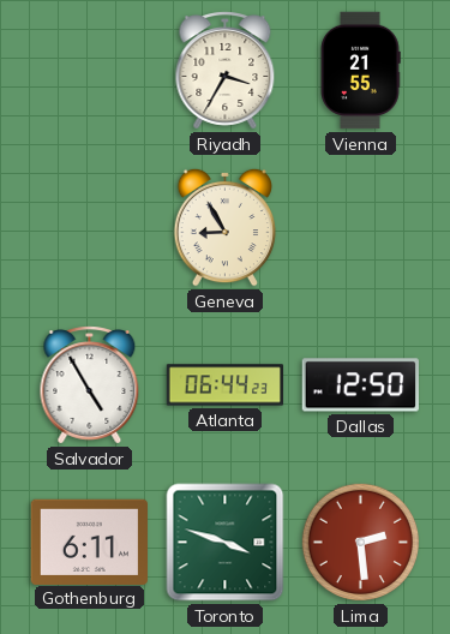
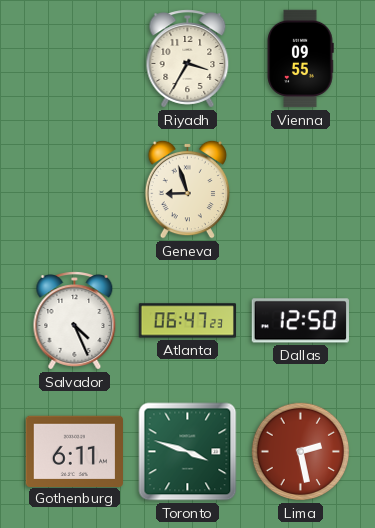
Vienna: 21:55 -> 09:55 (300, 59)
Geneva: 8:55 -> 8:57 (187, 189)
Salvador: 4:55 -> 4:26 (75, 321)
Atlanta: 06:44 -> 06:47 (188, 321)
Lima: 2:29 -> 2:28 (301, 452)
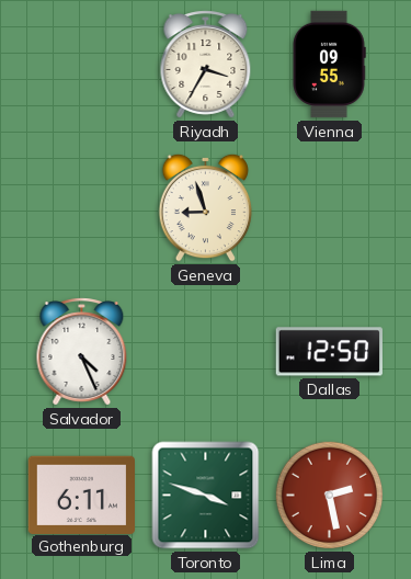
Atlanta: 06:47 -> none (188, 321)
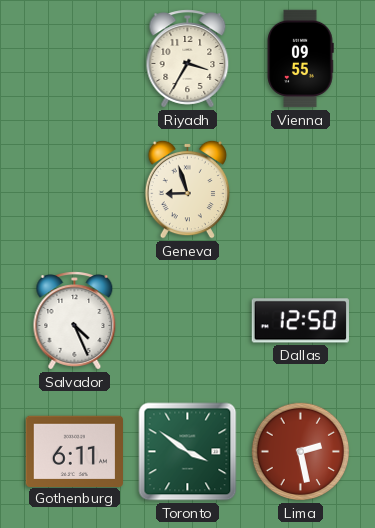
Toronto: 3:48 -> 3:51 (188, 452)
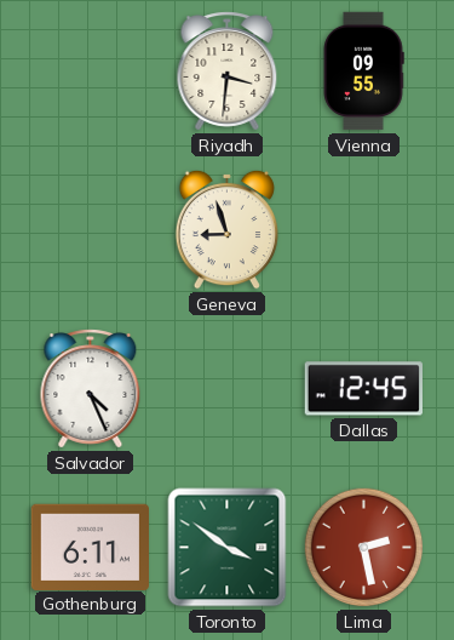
Riyadh: 3:35 -> 3:31 (228, 72)
Dallas: 12:50 -> 12:45 (363, 389)
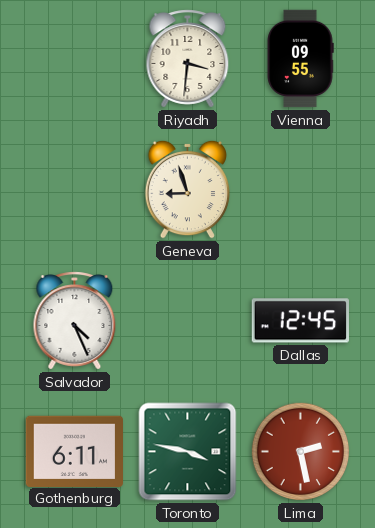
Toronto: 3:51 -> 3:47 (188, 452)
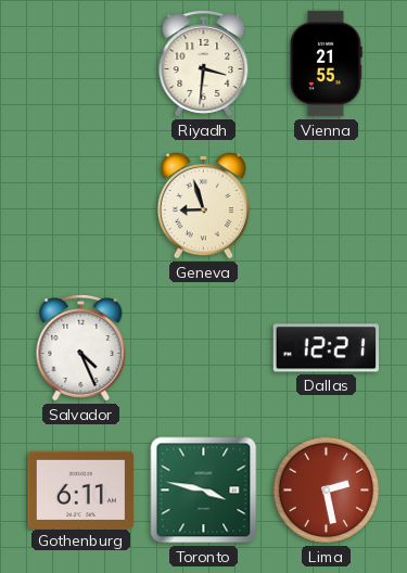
Vienna: 09:55 -> 21:55 (326, 64)
Dallas: 12:45 -> 12:21 (326, 348)
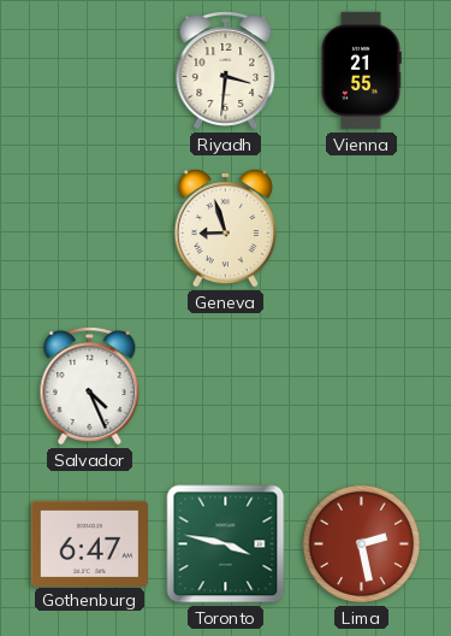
Dallas: 12:21 -> none (326, 348)
Gothenburg: 6:11 -> 6:47 (89, 543)
